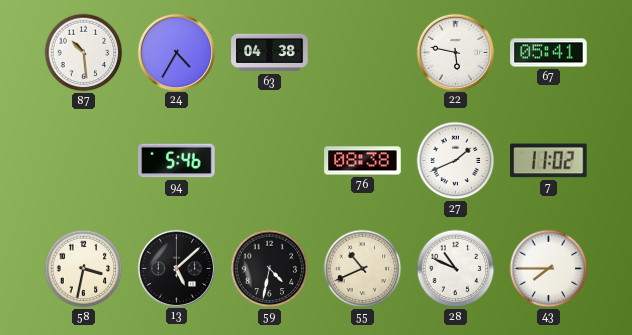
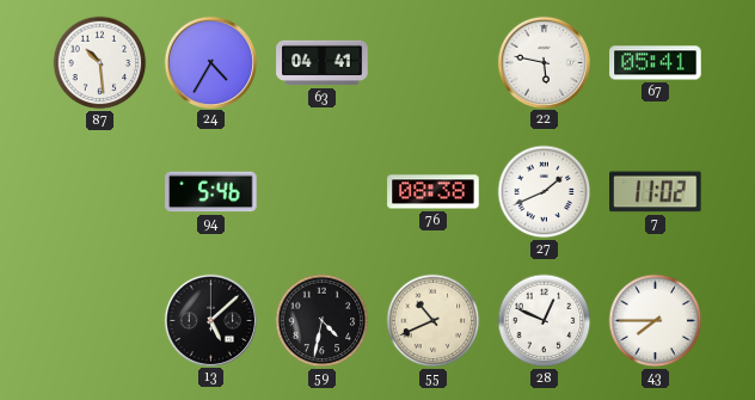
63: 04:38 -> 04:41 (323, 63)
58: 3:32 -> none (84, 269)
28: 10:49 -> 12:49 (545, 321)
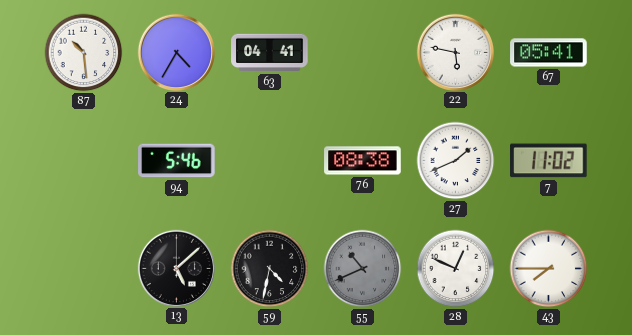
55 dial: cream -> grey (363, 269)
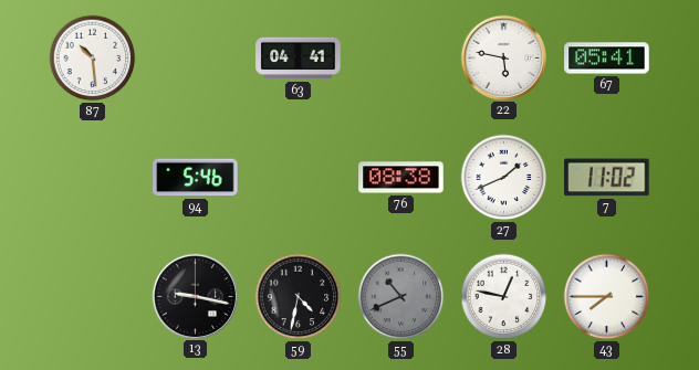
24: 4:35 -> none (176, 52)
13: 5:08 -> 9:17 (195, 296)
28: 12:49 -> 12:47 (504, 297)
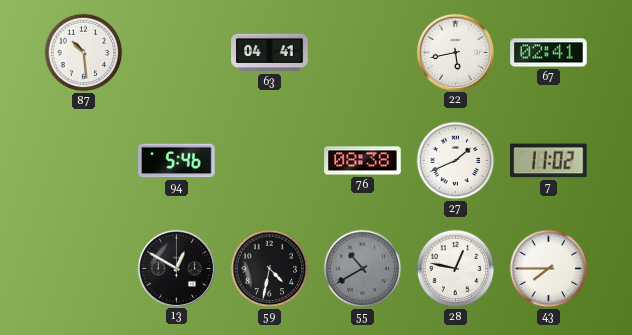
22: 5:47 -> 5:43 (455, 52)
67: 05:41 -> 02:41 (549, 53)
13: 9:17 -> 12:50 (176, 268)
55: 10:41 -> 10:40 (363, 269)
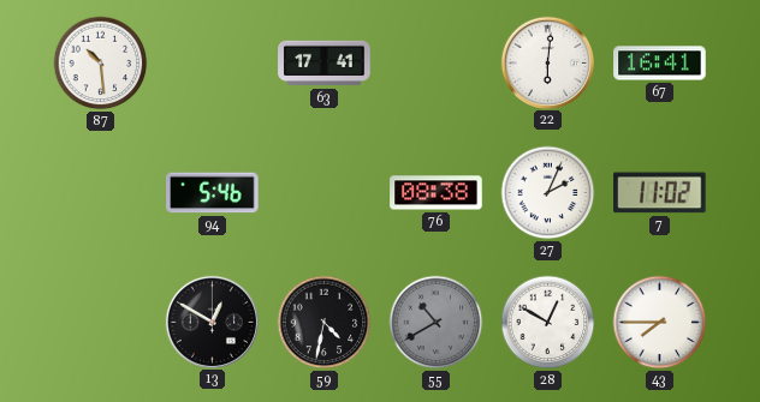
63: 04:41 -> 17:41 (325, 64)
22: 5:43 -> 6:01 (547, 62)
67: 02:41 -> 16:41 (660, 64)
27: 1:41 -> 2:04 (548, 193)
28: 12:47 -> 12:50 (548, 323)
